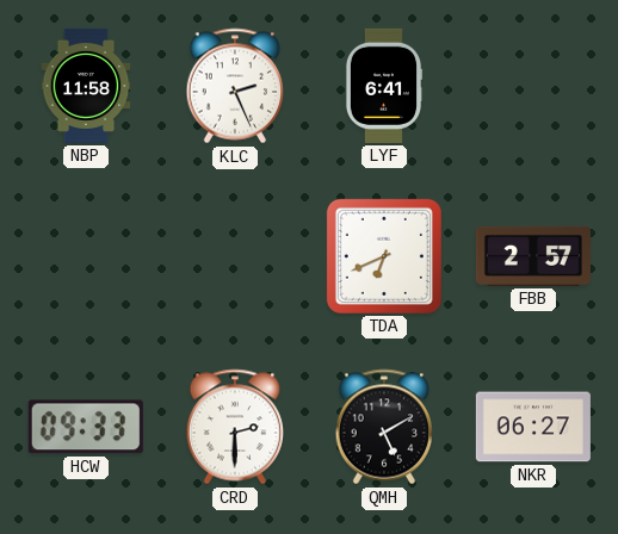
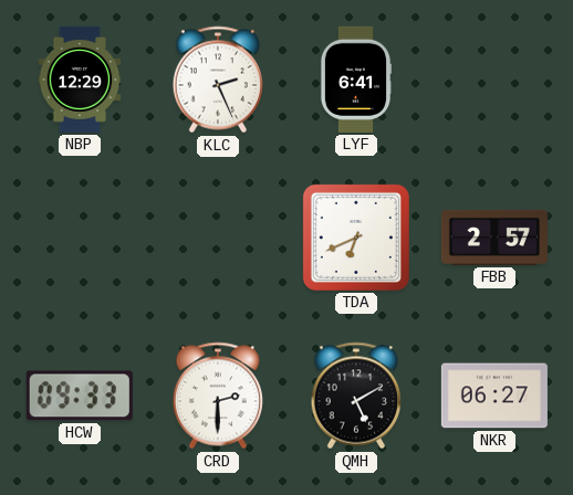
NBP: 11:58 -> 12:29 (80, 80)
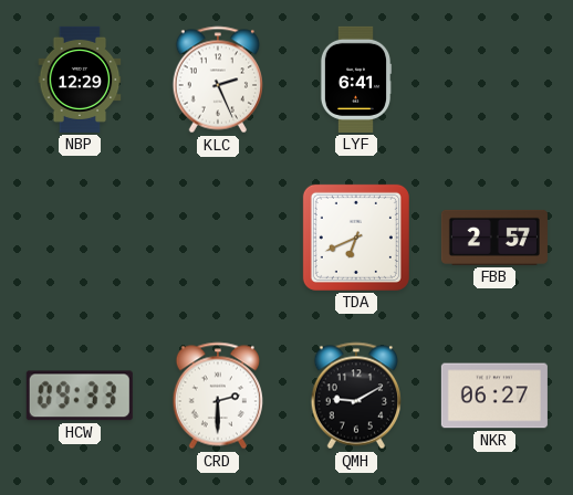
QMH: 5:10 -> 9:10 (355, 396)
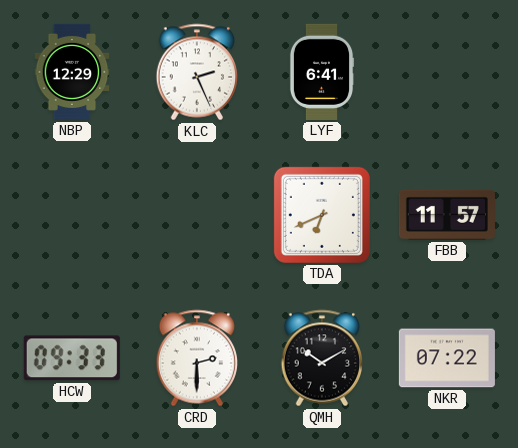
FBB: 2:57 -> 11:57 (447, 215)
QMH: 9:10 -> 10:10 (321, 358)
NKR: 06:27 -> 07:22 (447, 358)
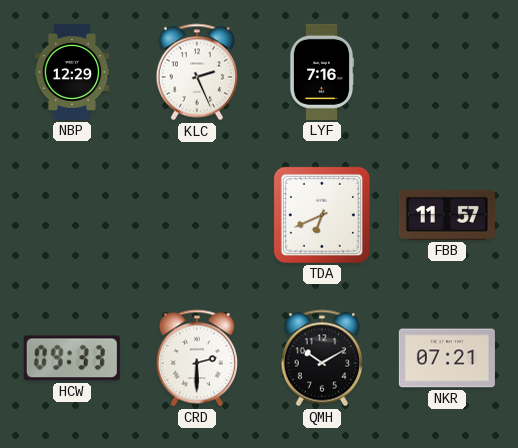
LYF: 6:41 -> 7:16 (322, 72)
NKR: 07:22 -> 07:21 (447, 358)
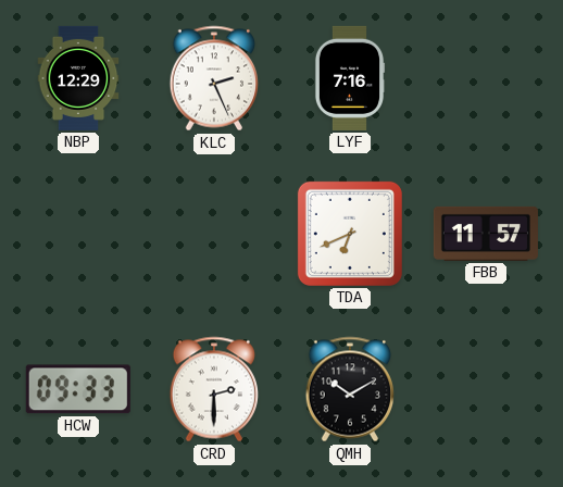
NKR: 07:21 -> none (447, 358)
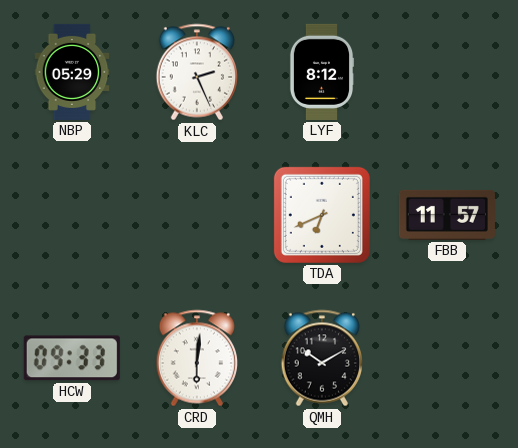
NBP: 12:29 -> 05:29 (72, 72)
LYF: 7:16 -> 8:12 (322, 72)
CRD: 2:30 -> 6:01 (196, 358)
